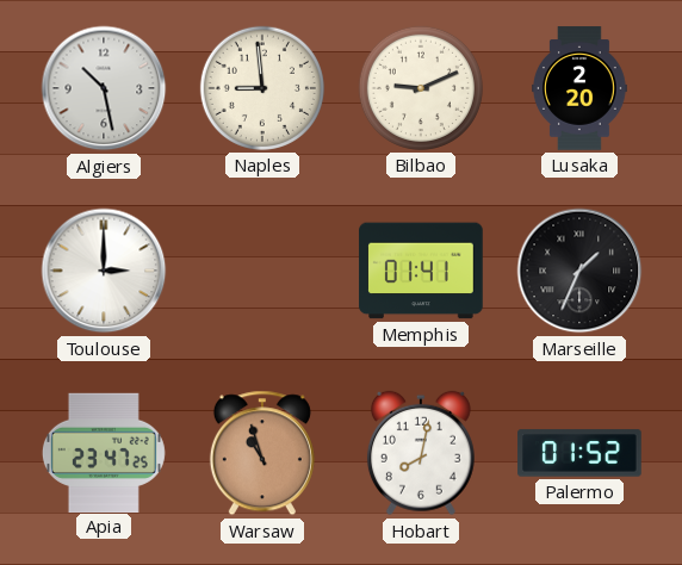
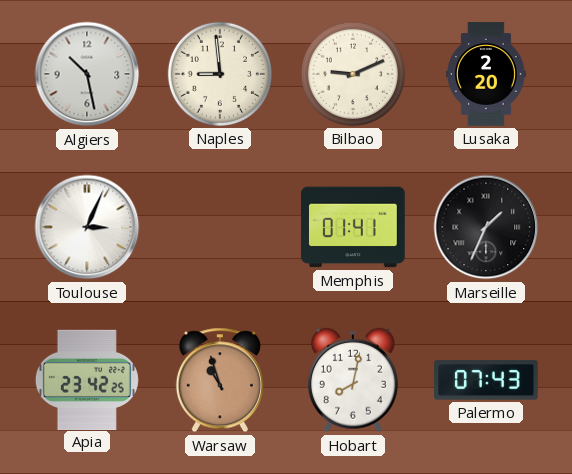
Toulouse: 3:00 -> 3:04 (87, 227)
Apia: 23:47 -> 23:42 (87, 379)
Palermo: 01:52 -> 07:43 (486, 380)
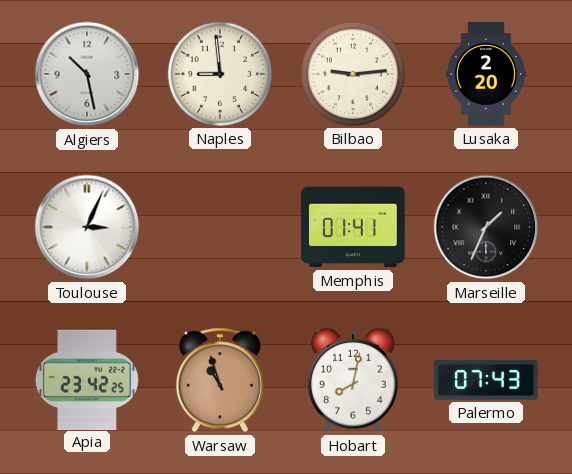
Bilbao: 9:11 -> 9:14 (353, 74)
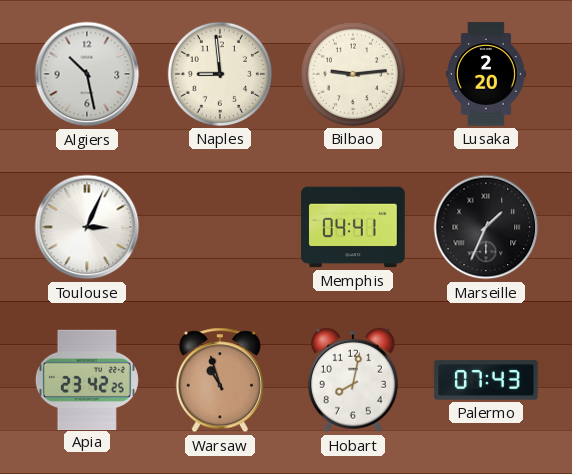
Memphis: 01:41 -> 04:41 (353, 227)
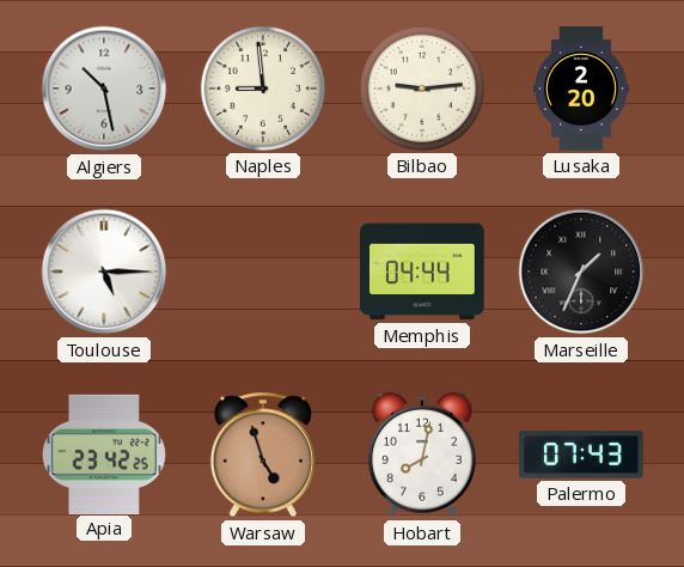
Toulouse: 3:04 -> 5:15 (104, 272)
Memphis: 04:41 -> 04:44 (422, 272)
Warsaw: 10:57 -> 4:57 (263, 455)
